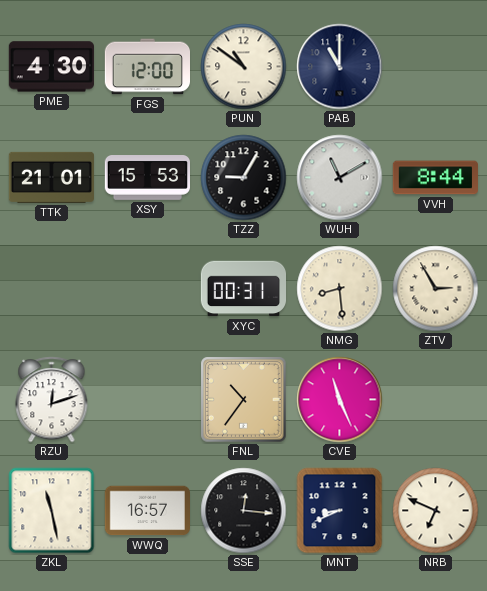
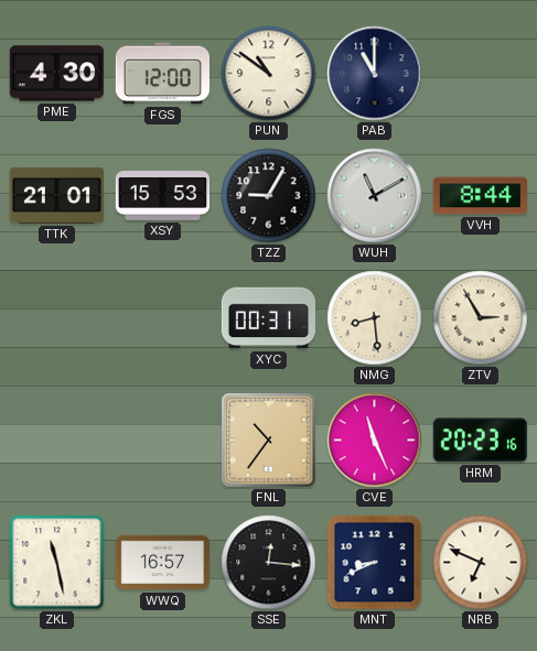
RZU: 12:12 -> none (52, 400)
HRM: none -> 20:23 (480, 441)
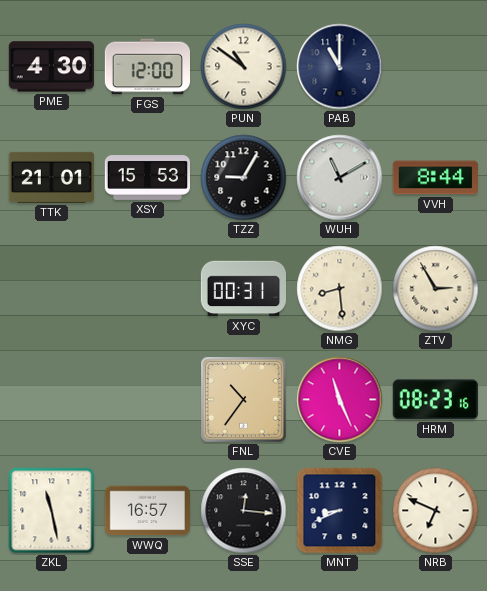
HRM: 20:23 -> 08:23 (435, 400)
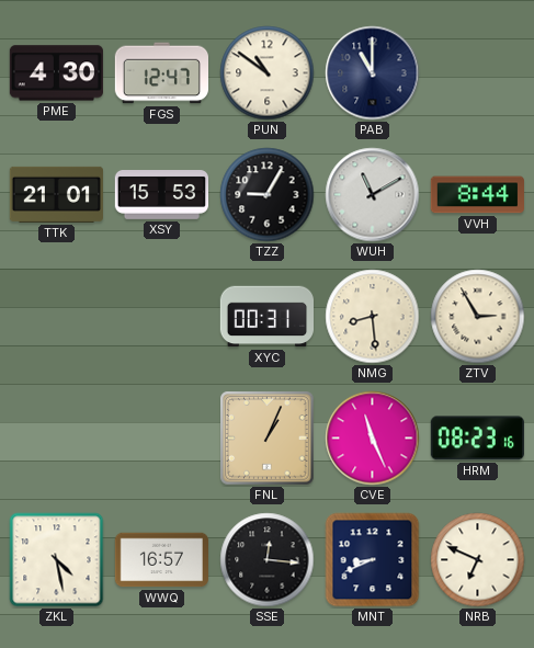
FGS: 12:00 -> 12:47 (161, 73)
FNL: 10:36 -> 1:04 (268, 439)
ZKL: 11:28 -> 4:28 (57, 560)
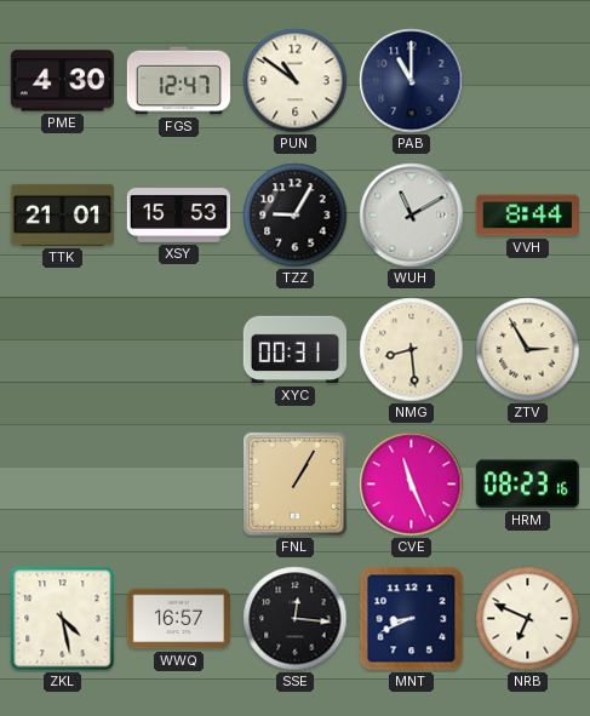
FNL: 1:04 -> 1:05 (296, 485)
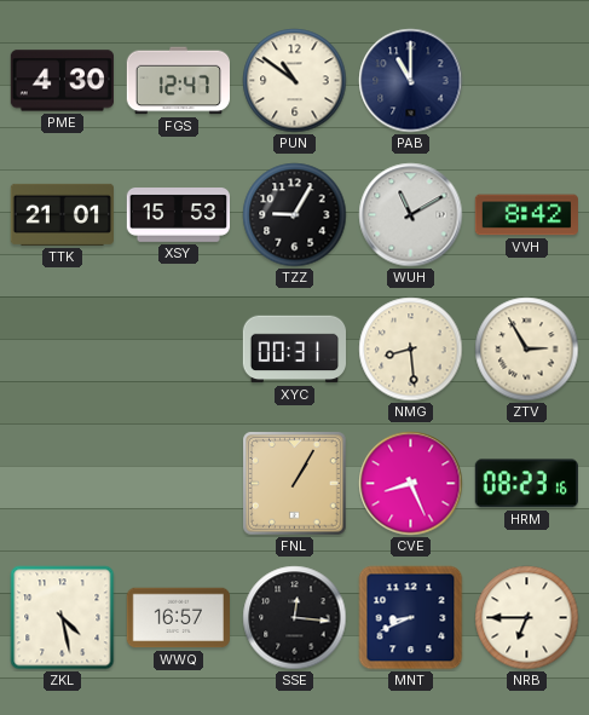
VVH: 8:44 -> 8:42 (526, 215)
CVE: 11:26 -> 8:26 (411, 484)
NRB: 6:49 -> 6:45 (527, 618)
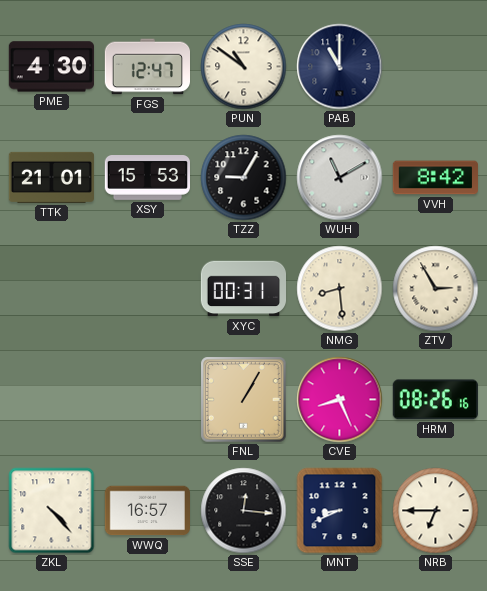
HRM: 08:23 -> 08:26 (435, 400)
ZKL: 4:28 -> 4:23 (52, 511)
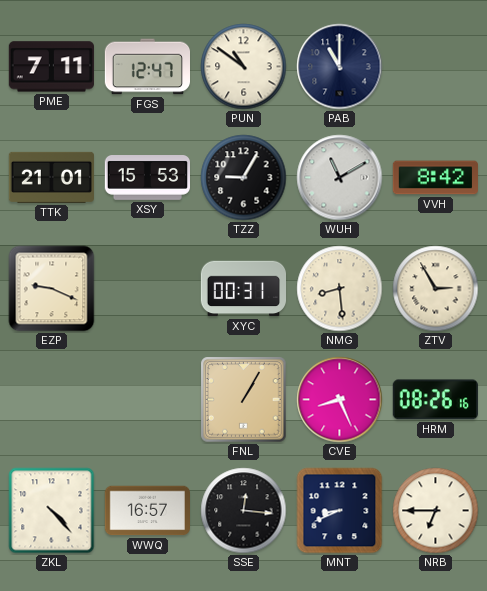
PME: 4:30 -> 7:11 (51, 67)
EZP: none -> 9:19 (52, 289)
